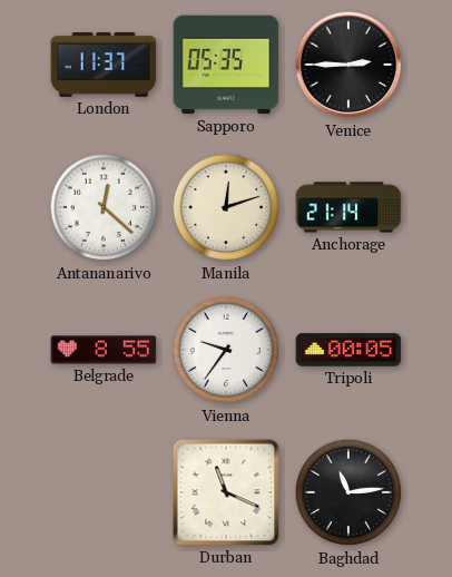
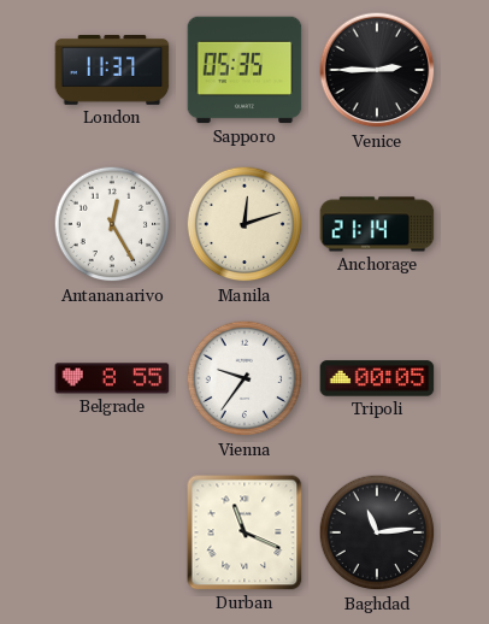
Antananarivo: 12:22 -> 12:25 (112, 224)
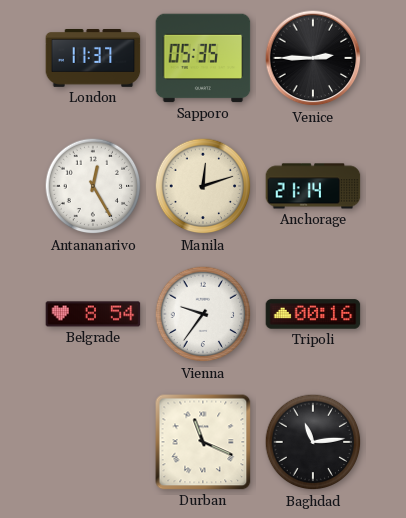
Belgrade: 8:55 -> 8:54 (93, 314)
Tripoli: 00:05 -> 00:16 (313, 314)
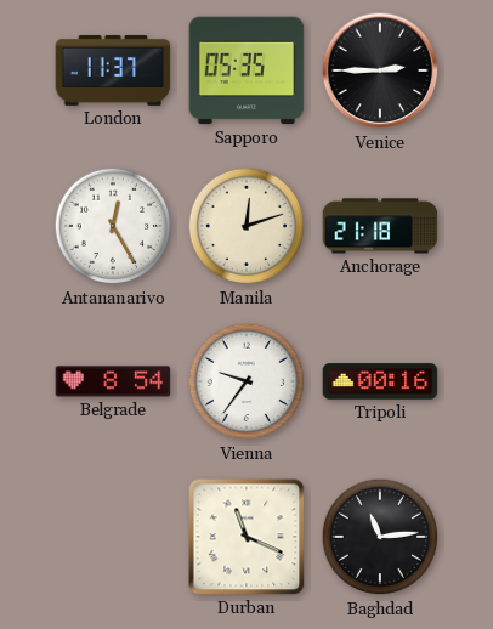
Anchorage: 21:14 -> 21:18 (380, 226)
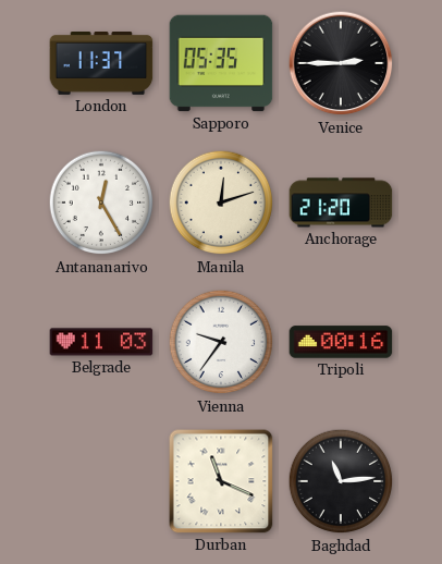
Anchorage: 21:18 -> 21:20 (341, 203)
Belgrade: 8:54 -> 11:03 (101, 342)
